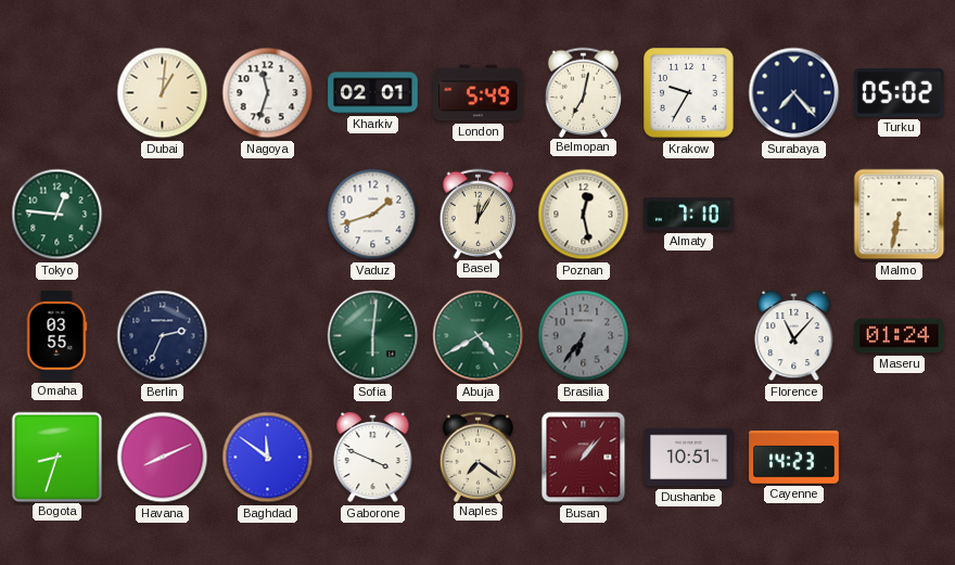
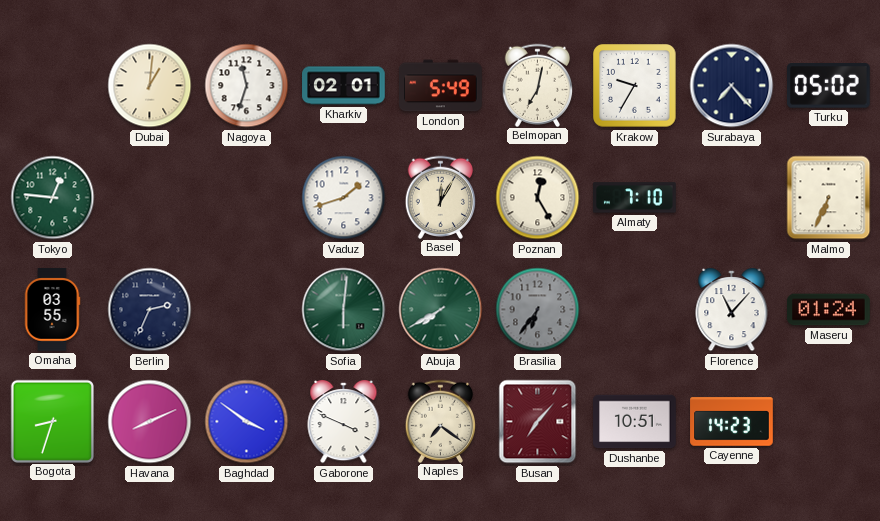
Poznan: 12:28 -> 12:25 (538, 198)
Malmo: 6:32 -> 6:34 (829, 198)
Abuja: 4:40 -> 7:40 (441, 310)
Baghdad: 11:51 -> 3:51 (247, 422)
Busan: 1:07 -> 7:07 (538, 422)
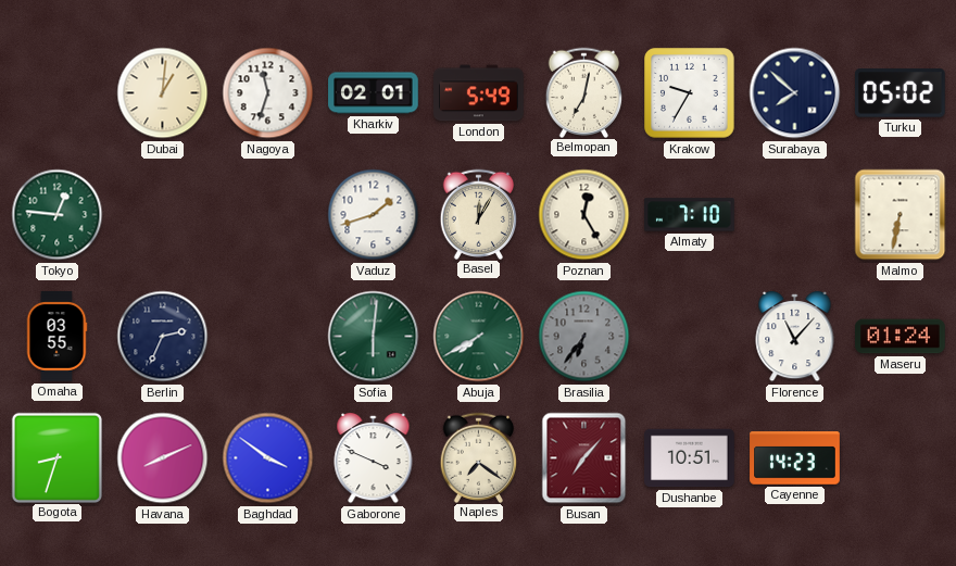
Surabaya: 7:23 -> 7:52 (795, 93)
Malmo: 6:34 -> 6:32 (901, 215)
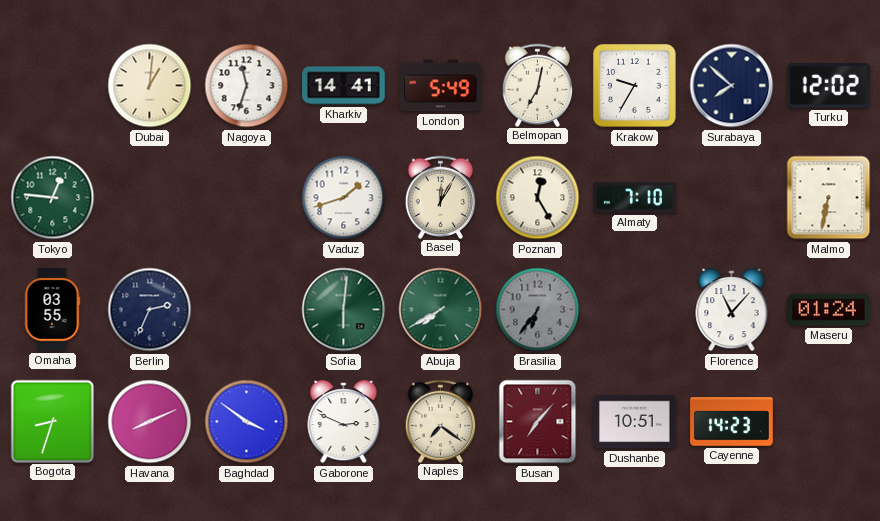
Kharkiv: 02:01 -> 14:41 (344, 86)
Turku: 05:02 -> 12:02 (829, 86)
Gaborone: 3:49 -> 2:49 (344, 422)
